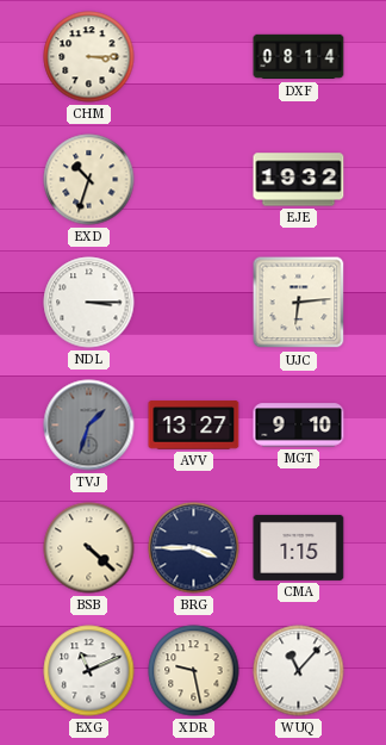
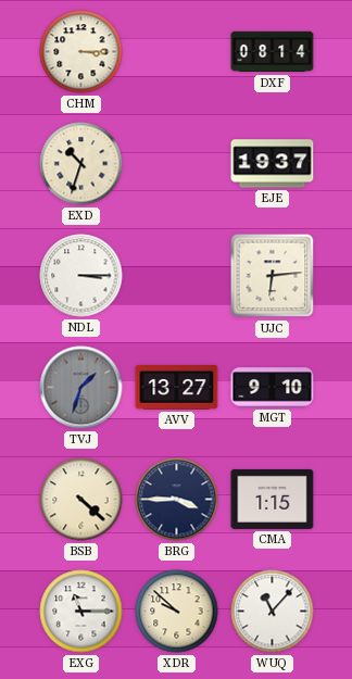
EJE: 19:32 -> 19:37 (273, 164)
EXG: 11:11 -> 11:15 (81, 612)
XDR: 9:28 -> 9:52 (177, 612)
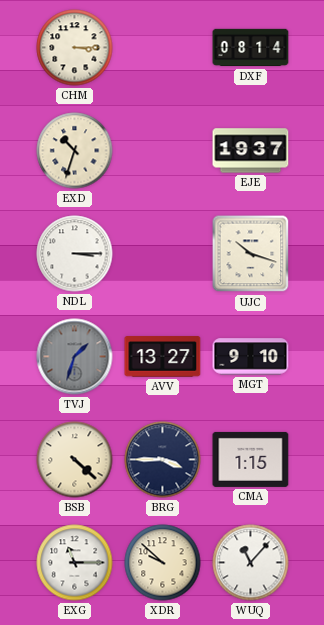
UJC: 6:14 -> 10:18 (251, 254)
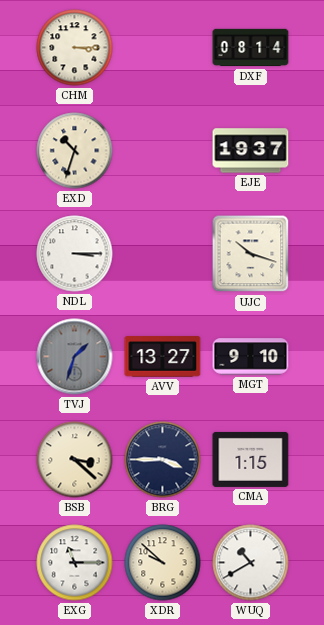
BSB: 4:22 -> 3:22 (75, 460)
WUQ: 11:07 -> 10:40 (251, 563)
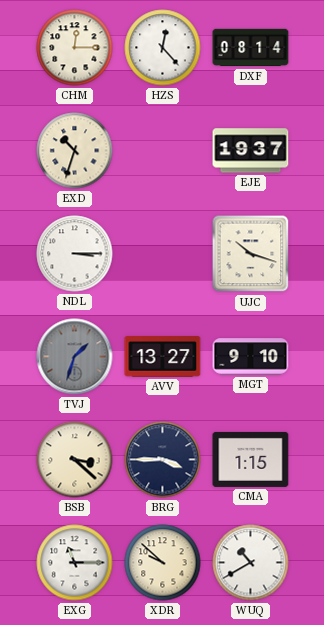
CHM: 3:15 -> 12:15 (75, 48)
HZS: none -> 12:23 (163, 48)
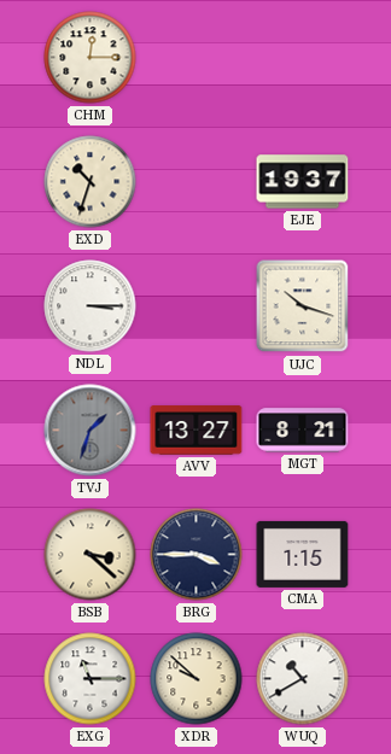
HZS: 12:23 -> none (163, 48)
DXF: 08:14 -> none (251, 48)
MGT: 9:10 -> 8:21 (303, 431)
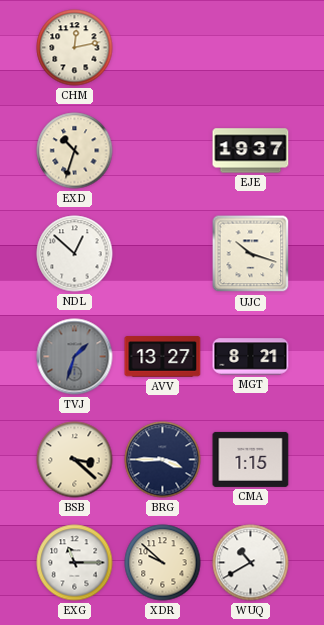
CHM: 12:15 -> 12:13 (75, 48)
NDL: 3:15 -> 12:52 (75, 254)
